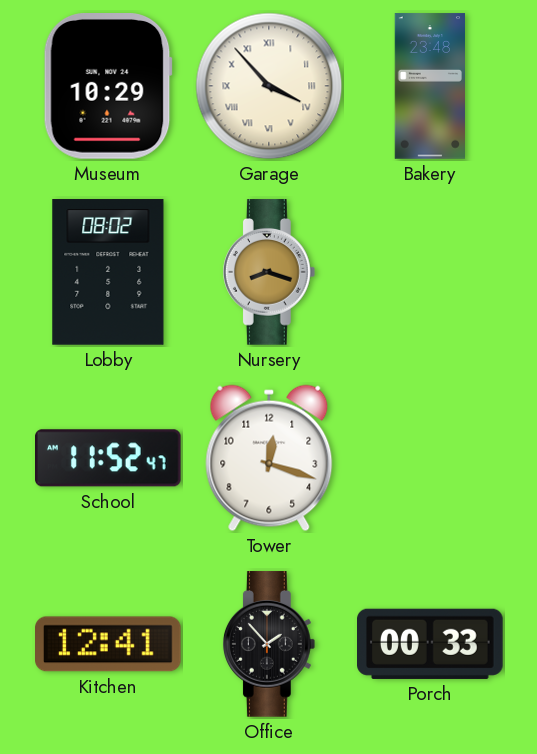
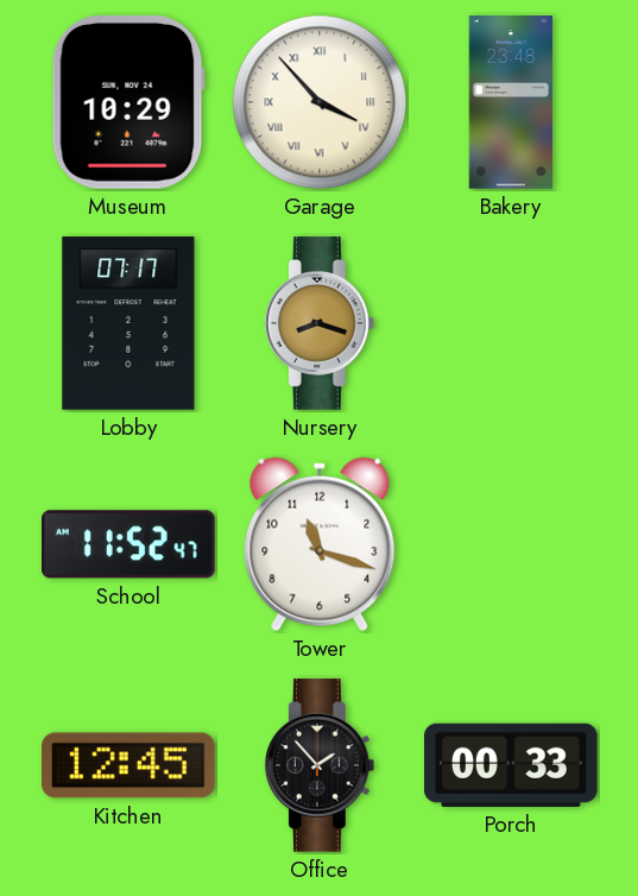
Lobby: 08:02 -> 07:17 (128, 323)
Tower: 12:18 -> 11:18 (320, 544)
Kitchen: 12:41 -> 12:45 (128, 765)
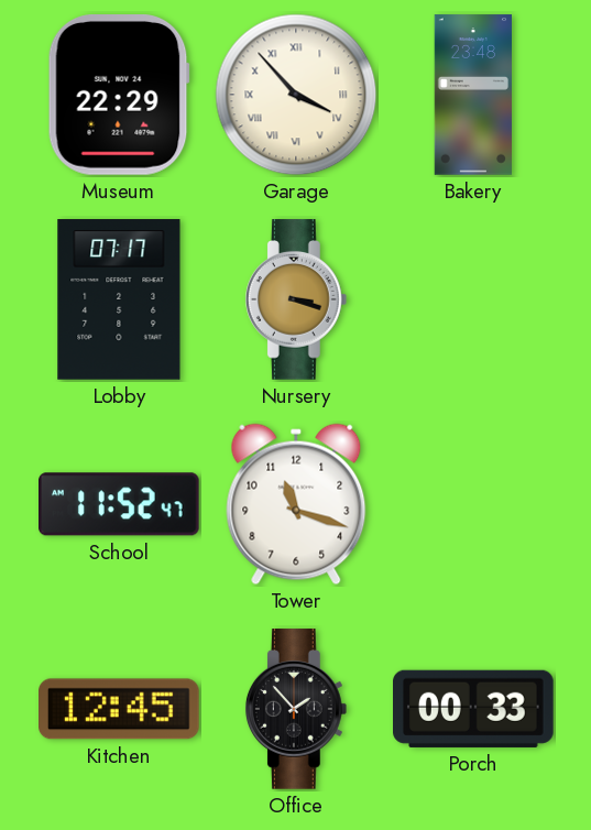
Museum: 10:29 -> 22:29 (119, 96)
Nursery: 8:18 -> 3:18 (296, 299)
